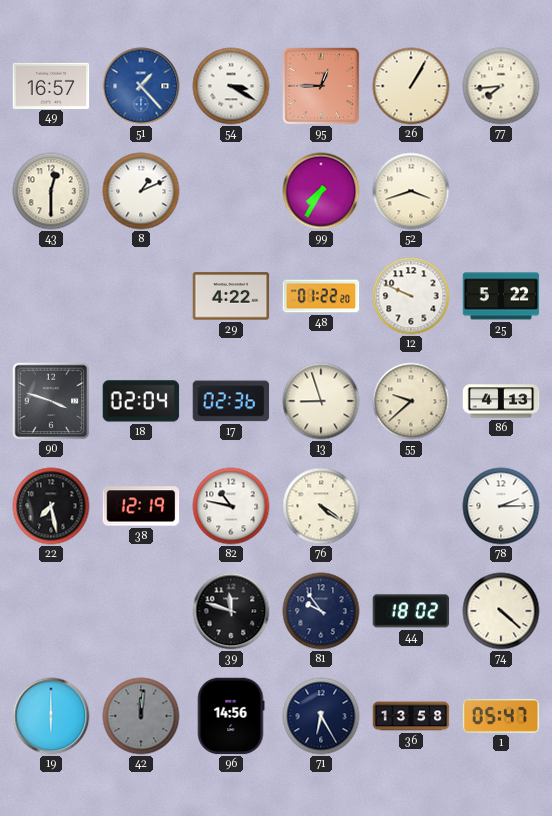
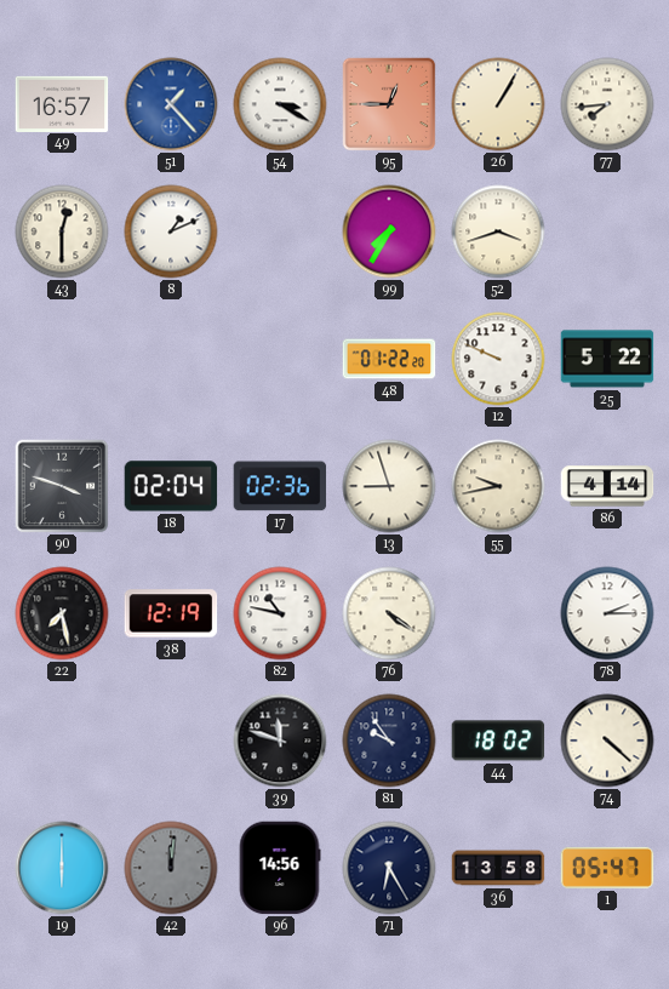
29: 4:22 -> none (231, 296)
55: 9:38 -> 9:43 (498, 486)
86: 4:13 -> 4:14 (607, 486)
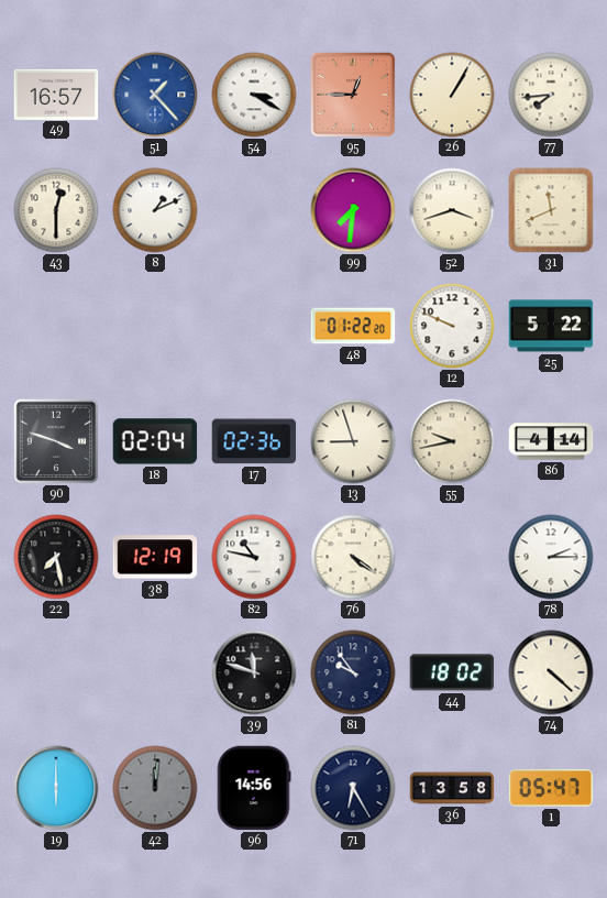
99: 7:35 -> 7:31 (353, 210)
31: none -> 11:41 (551, 210)
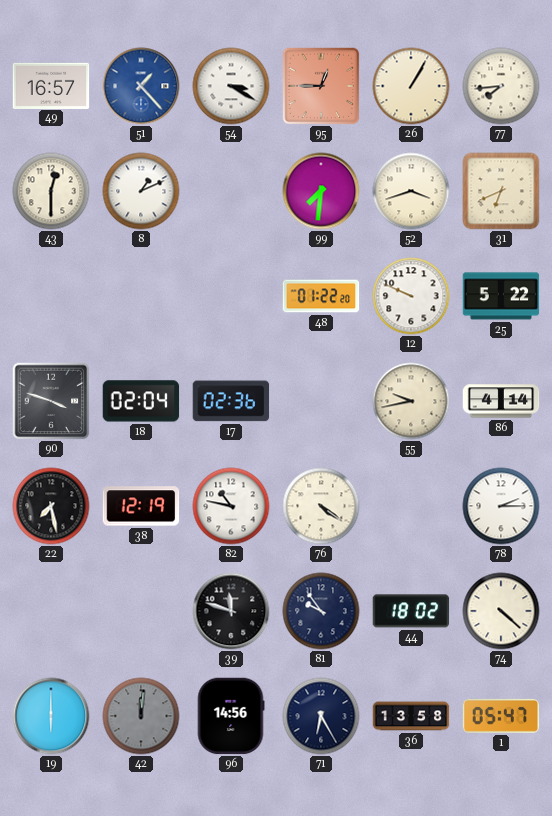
31: 11:41 -> 6:41 (501, 191)
13: 8:57 -> none (353, 441)
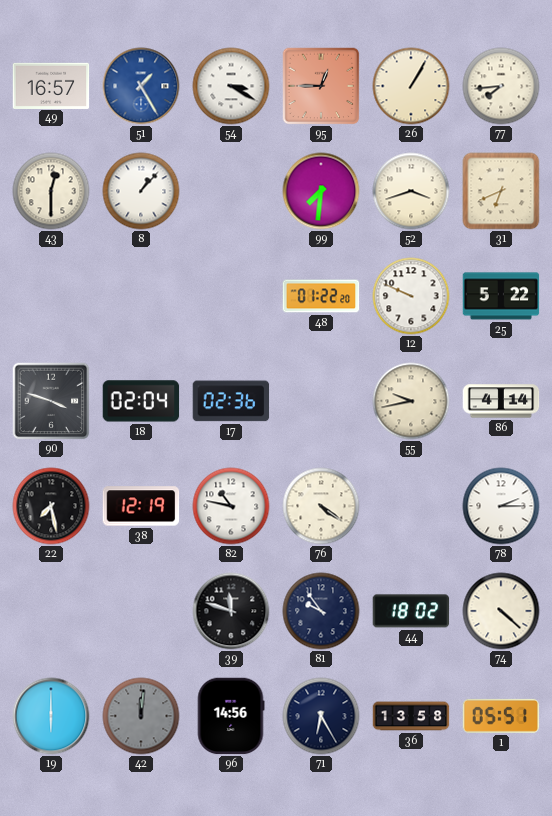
51: 1:23 -> 1:25 (141, 86)
8: 1:11 -> 1:07 (141, 191)
1: 05:47 -> 05:51 (501, 716)
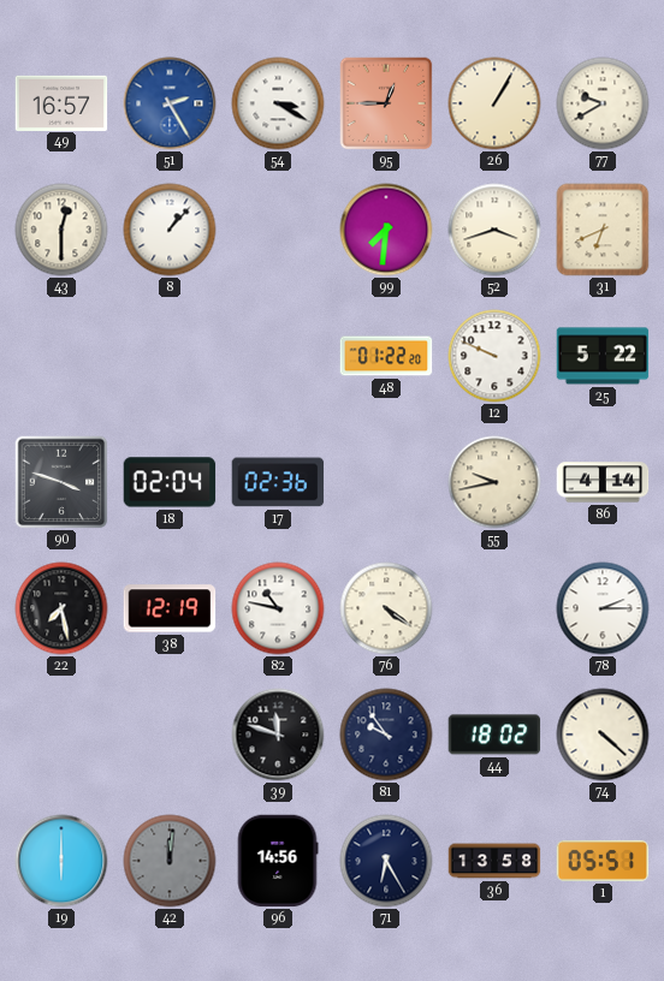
51: 1:25 -> 2:25 (170, 103)
77: 7:44 -> 9:40 (603, 103)
